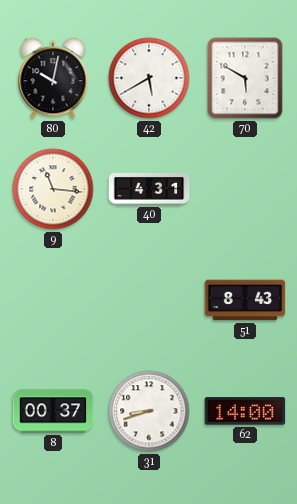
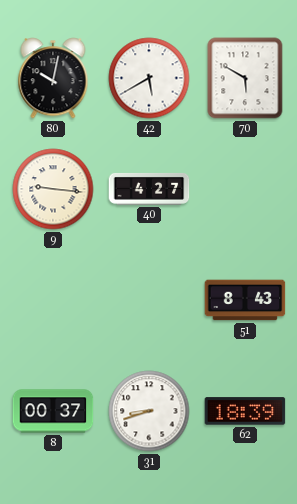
9: 11:16 -> 9:16 (53, 189)
40: 4:31 -> 4:27 (149, 189)
62: 14:00 -> 18:39 (245, 411)
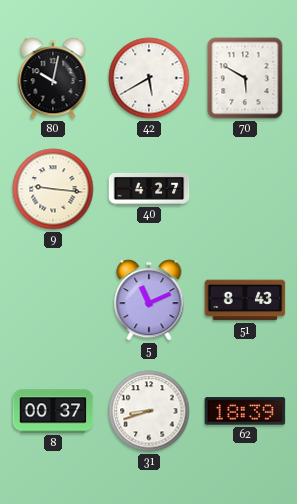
5: none -> 11:11 (149, 300)
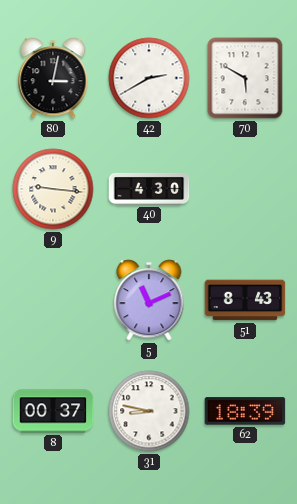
80: 10:02 -> 3:02 (53, 78)
42: 5:40 -> 2:40 (149, 78)
40: 4:27 -> 4:30 (149, 189)
31: 8:42 -> 8:47 (149, 411)
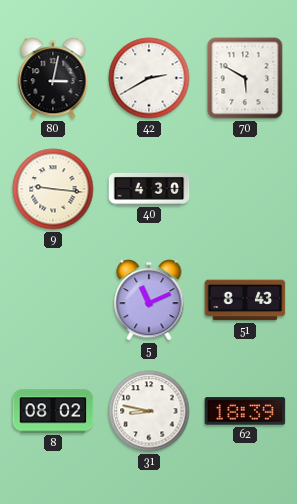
8: 00:37 -> 08:02 (53, 411)
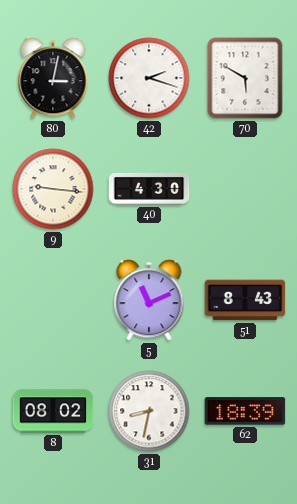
42: 2:40 -> 2:18 (149, 78)
31: 8:47 -> 8:32 (149, 411)
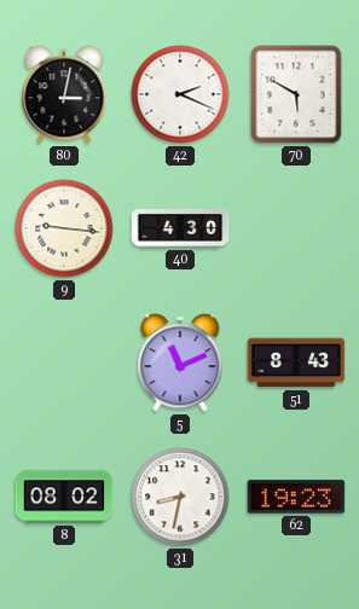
42: 2:18 -> 2:19 (180, 94)
62: 18:39 -> 19:23 (296, 497)
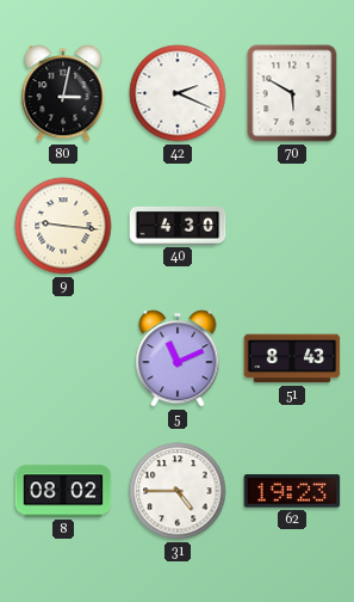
31: 8:32 -> 4:45 (178, 491)
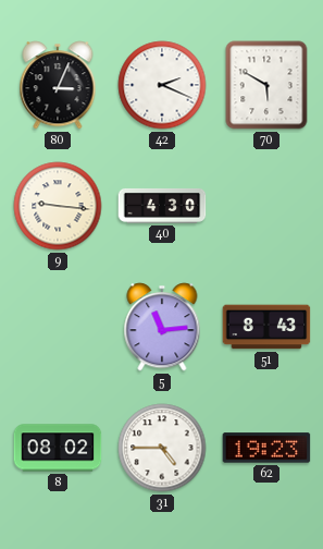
80: 3:02 -> 3:04 (58, 85)
5: 11:11 -> 11:14 (162, 327)
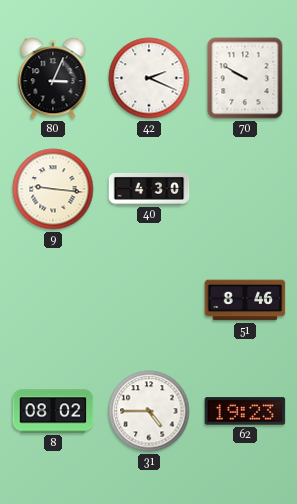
70: 5:50 -> 9:50 (245, 78)
5: 11:14 -> none (162, 327)
51: 8:43 -> 8:46 (245, 300)
